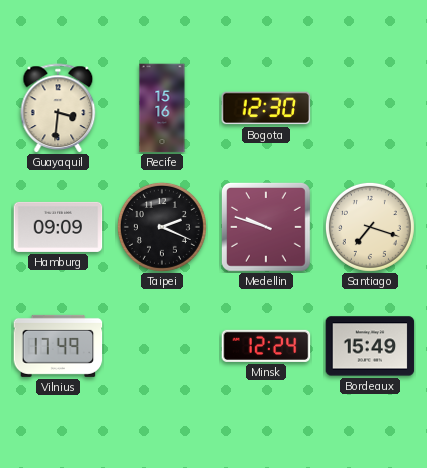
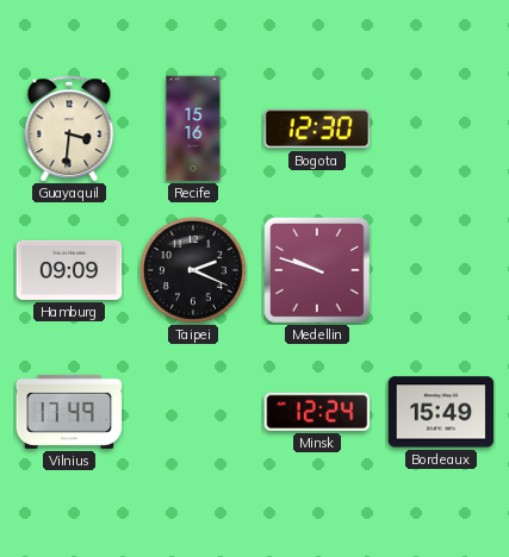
Santiago: 7:18 -> none (370, 227)
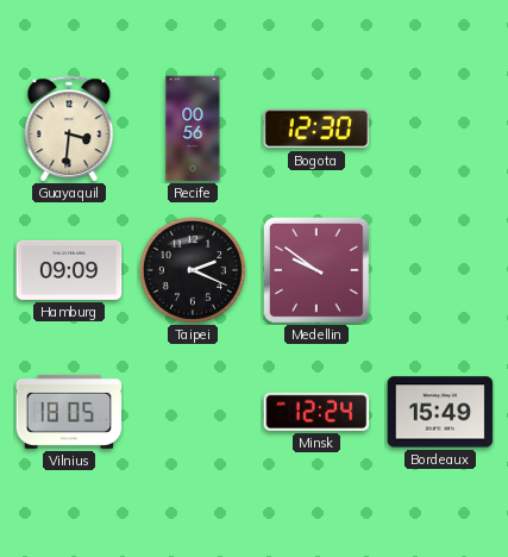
Recife: 15:16 -> 00:56 (193, 129)
Medellin: 9:48 -> 9:51 (316, 270)
Vilnius: 17:49 -> 18:05 (69, 412)
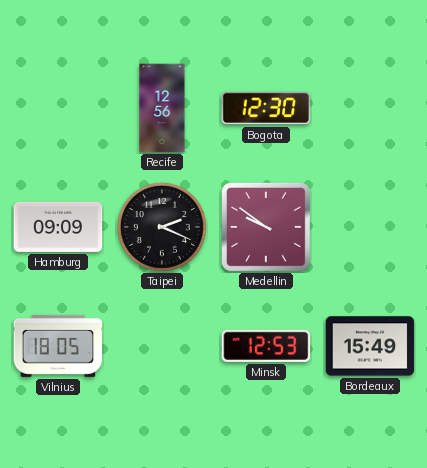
Guayaquil: 3:31 -> none (69, 129)
Recife: 00:56 -> 12:56 (162, 108)
Minsk: 12:24 -> 12:53 (266, 346)
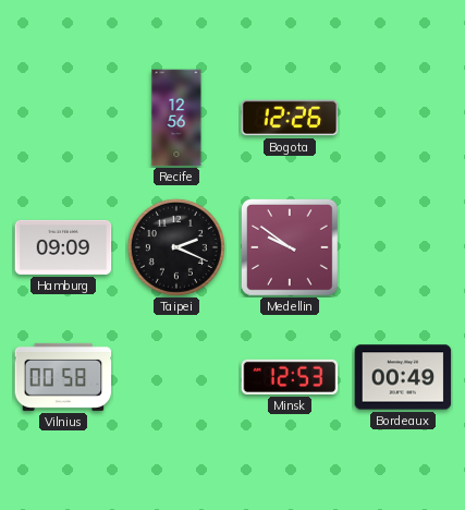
Bogota: 12:30 -> 12:26 (290, 118)
Vilnius: 18:05 -> 00:58 (63, 377)
Bordeaux: 15:49 -> 00:49 (403, 377)
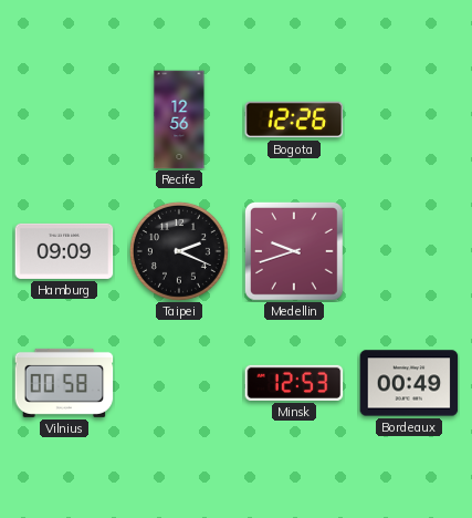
Medellin: 9:51 -> 9:42 (294, 251)
